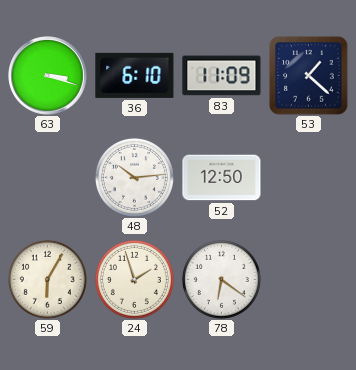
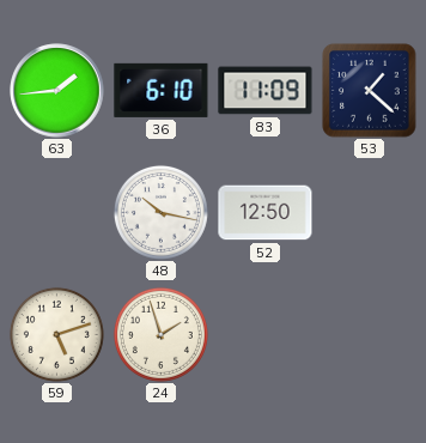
63: 3:18 -> 1:44 (57, 91)
48: 10:14 -> 10:17 (160, 212)
59: 6:05 -> 5:12 (56, 334)
78: 6:21 -> none (221, 279)
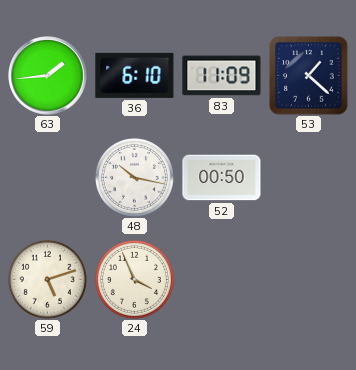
52: 12:50 -> 00:50 (222, 178)
24: 1:57 -> 3:56 (134, 279)
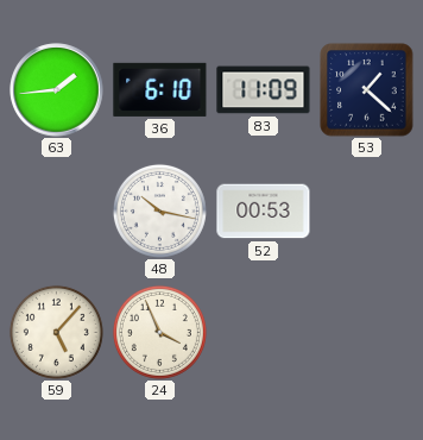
52: 00:50 -> 00:53 (264, 212)
59: 5:12 -> 5:07 (56, 332)
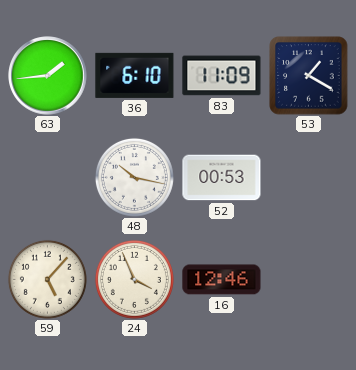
53: 1:22 -> 1:20 (309, 76)
16: none -> 12:46 (222, 280)
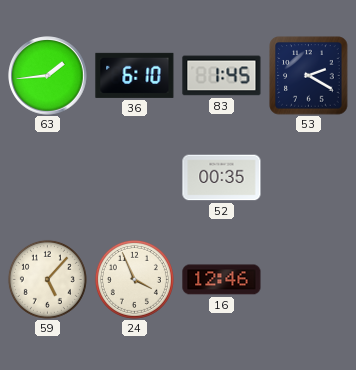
83: 11:09 -> 1:45 (222, 76)
53: 1:20 -> 2:20 (309, 76)
48: 10:17 -> none (134, 177)
52: 00:53 -> 00:35 (222, 178)
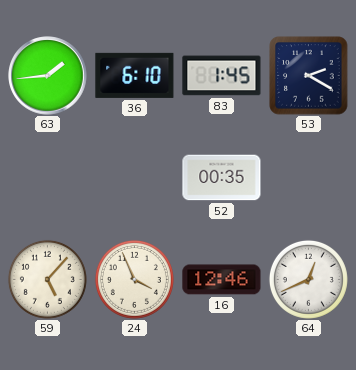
64: none -> 12:41 (308, 279)
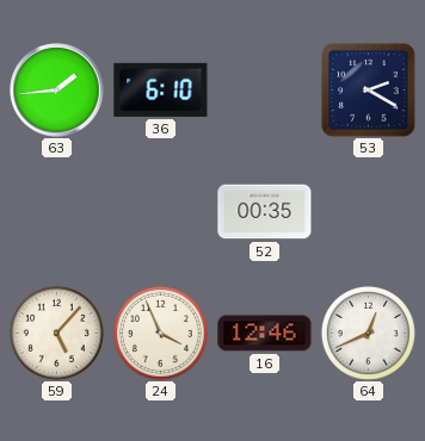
83: 1:45 -> none (222, 76)
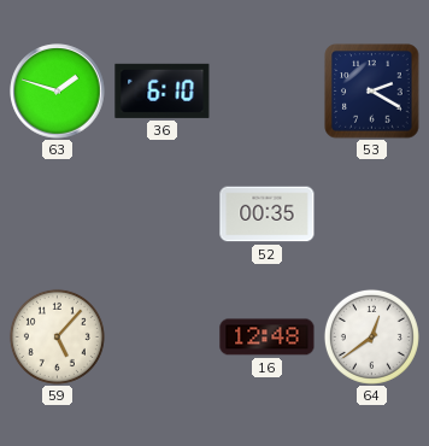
63: 1:44 -> 1:48 (58, 92)
24: 3:56 -> none (160, 333)
16: 12:46 -> 12:48 (268, 338)
64: 12:41 -> 12:39 (371, 336)
